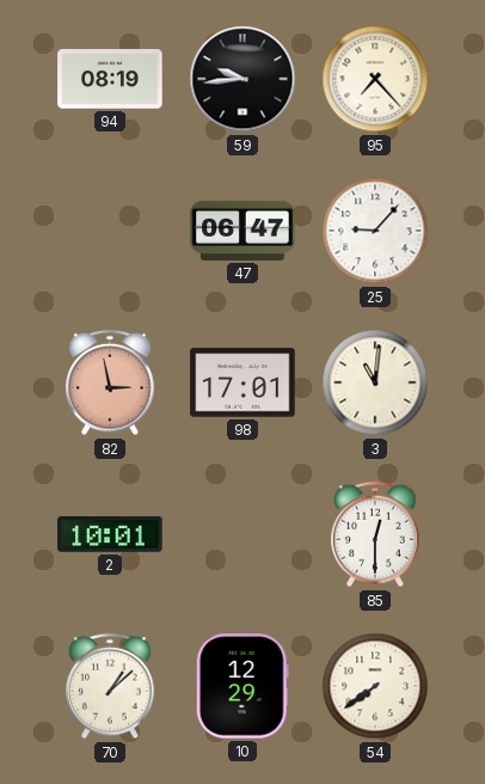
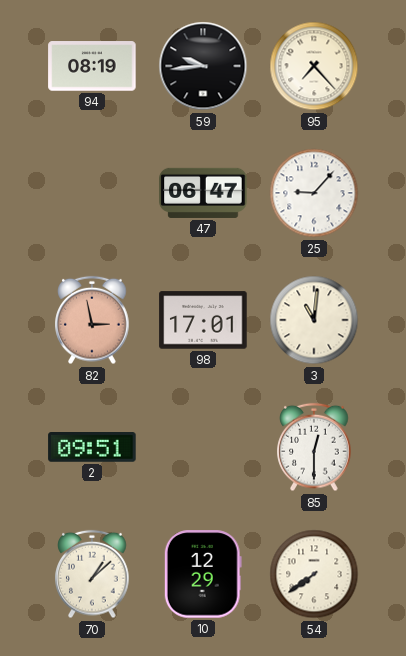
2: 10:01 -> 09:51 (92, 448)
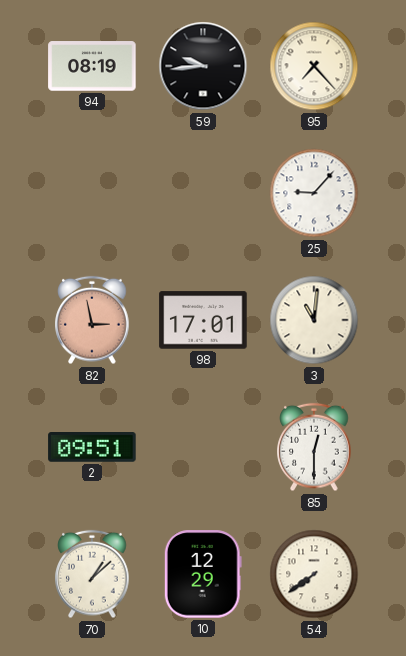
47: 06:47 -> none (203, 193)
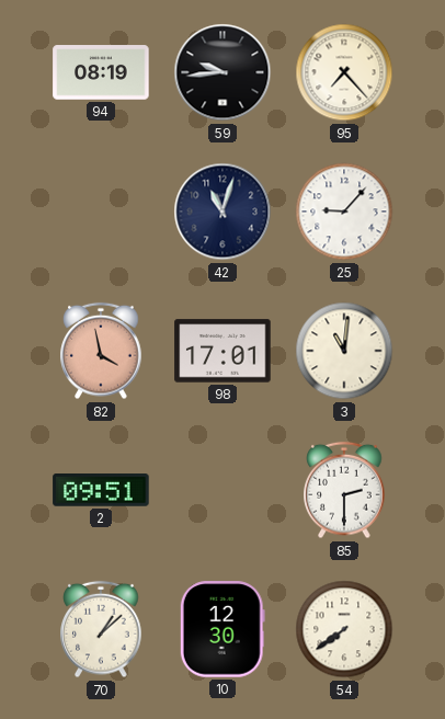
42: none -> 11:03 (222, 212)
82: 2:58 -> 3:58 (101, 351)
85: 12:30 -> 2:30 (344, 490)
10: 12:29 -> 12:30 (222, 629)
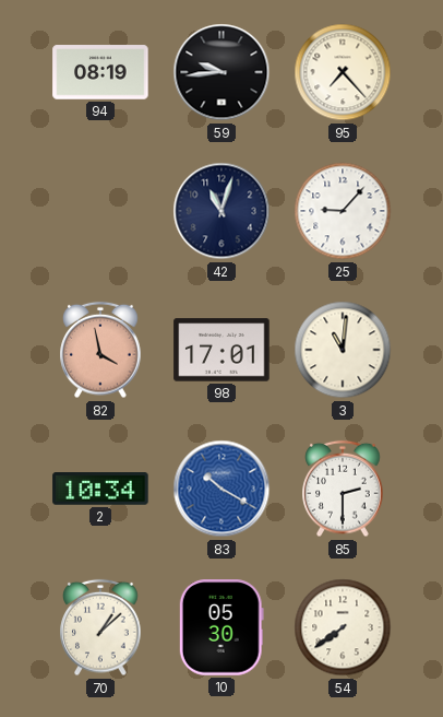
2: 09:51 -> 10:34 (100, 490)
83: none -> 10:20 (221, 489)
10: 12:30 -> 05:30 (221, 627)
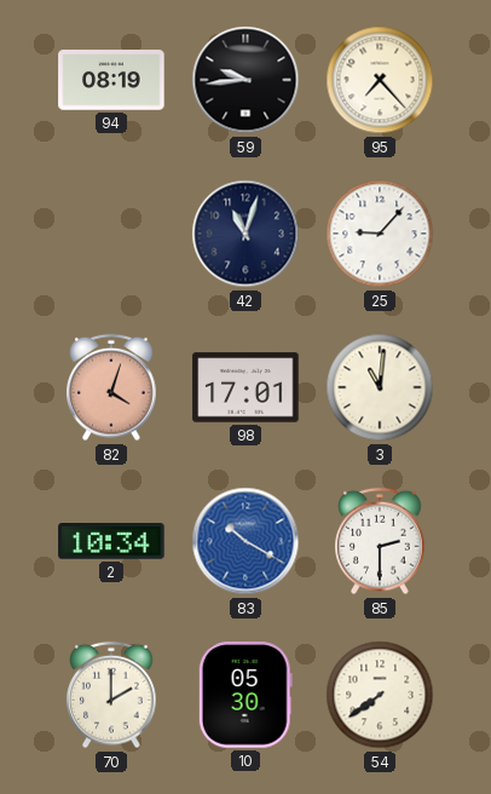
82: 3:58 -> 4:03 (111, 387)
70: 1:08 -> 2:00 (111, 695)
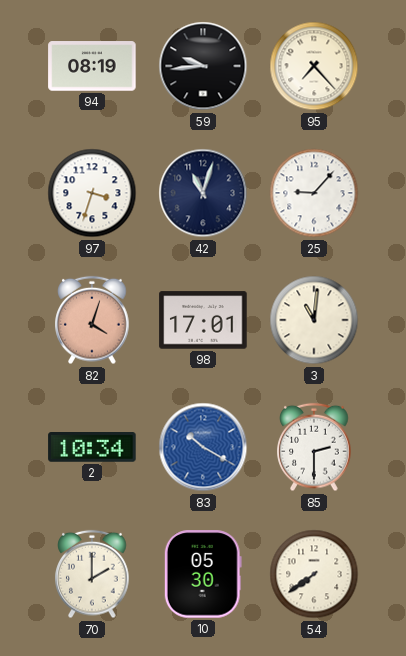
97: none -> 3:33 (92, 193)
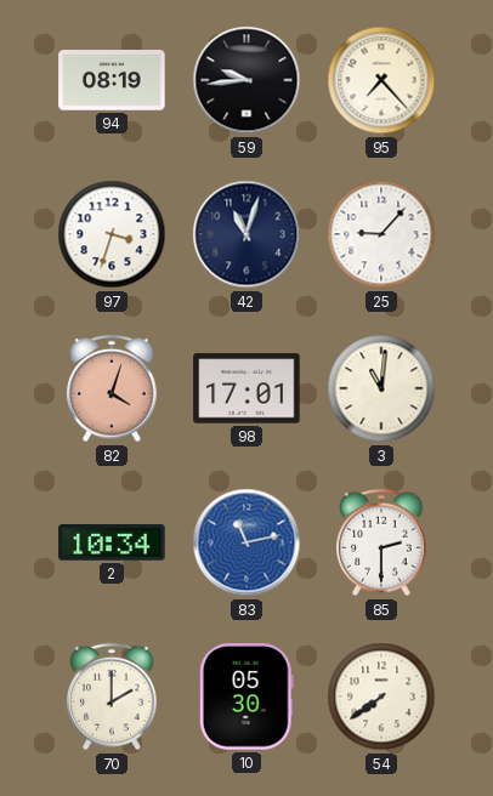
83: 10:20 -> 11:13 (246, 542)
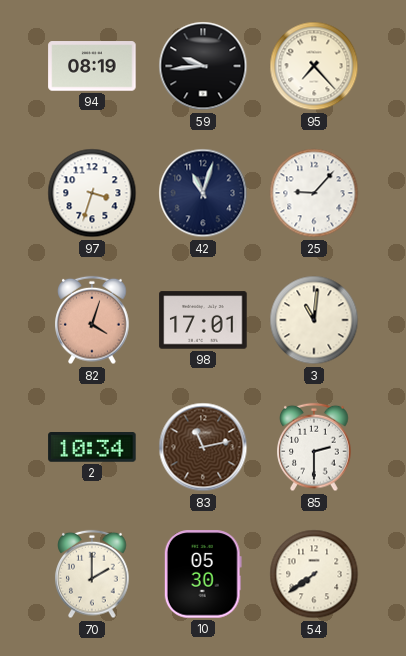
83 dial: blue -> brown (203, 447)
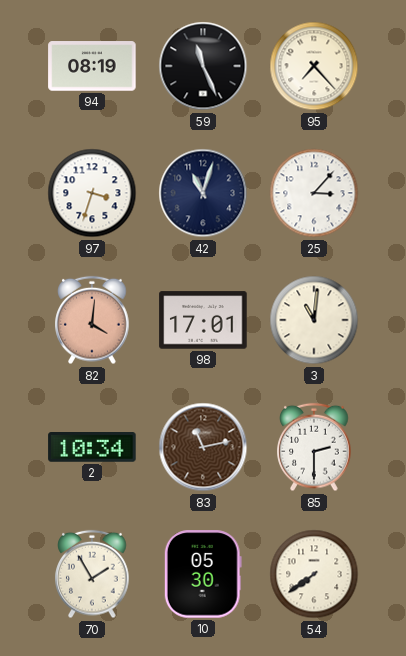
59: 9:44 -> 11:26 (203, 66)
25: 9:07 -> 3:07 (314, 193)
82: 4:03 -> 4:01 (92, 320)
70: 2:00 -> 1:55 (92, 574)
